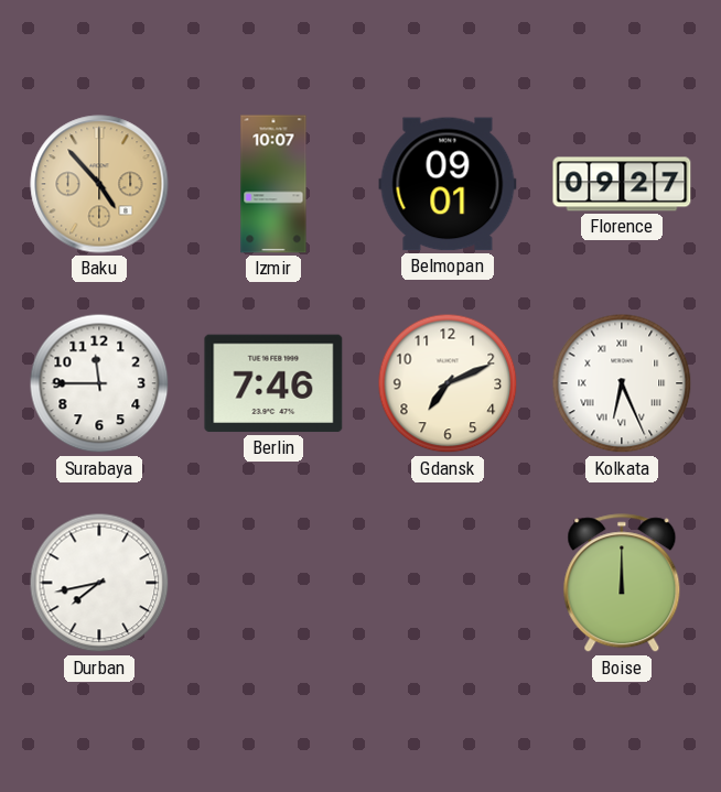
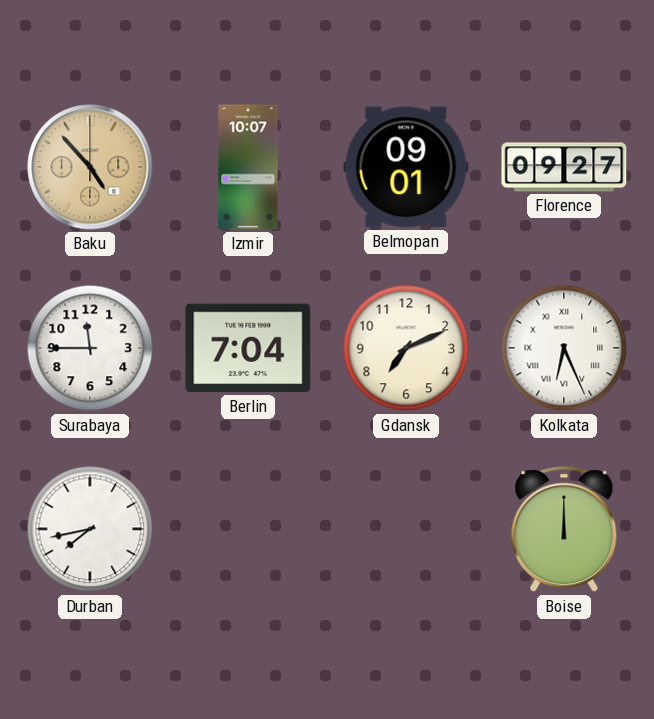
Berlin: 7:46 -> 7:04 (248, 348)
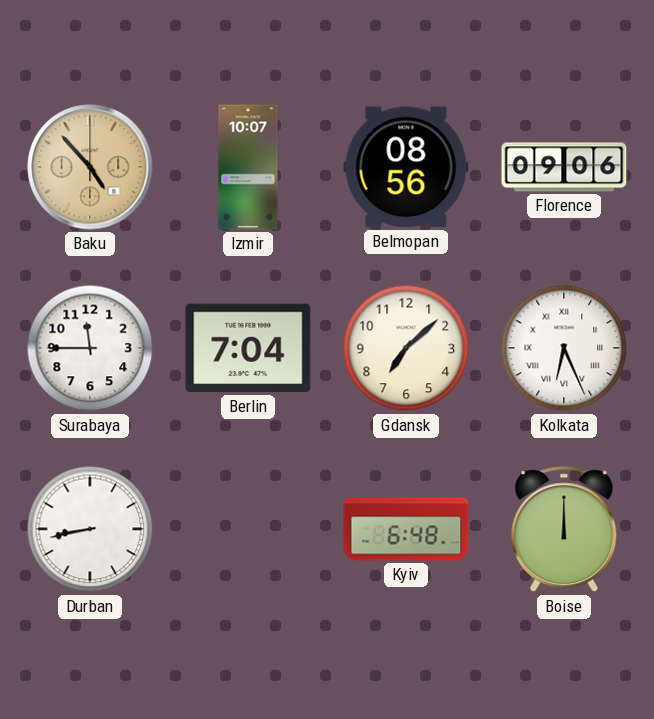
Belmopan: 09:01 -> 08:56 (406, 167)
Florence: 09:27 -> 09:06 (564, 167)
Gdansk: 7:11 -> 7:08 (406, 348)
Durban: 7:43 -> 8:43 (90, 529)
Kyiv: none -> 6:48 (406, 529)
